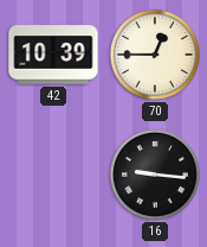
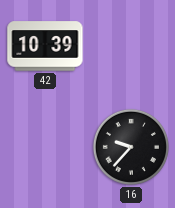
70: 12:45 -> none (155, 55)
16: 9:16 -> 9:37 (131, 147)
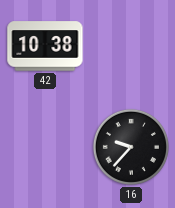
42: 10:39 -> 10:38 (45, 46)
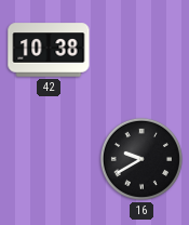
16: 9:37 -> 9:40 (141, 159)
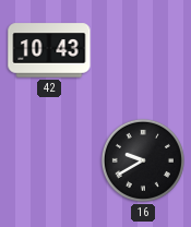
42: 10:38 -> 10:43 (49, 50)
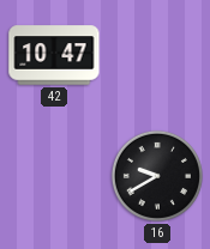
42: 10:43 -> 10:47 (54, 55)
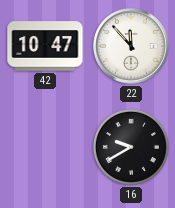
22: none -> 11:53 (131, 46)
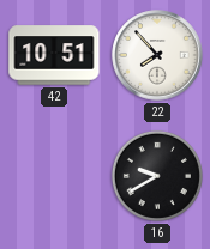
42: 10:47 -> 10:51 (54, 55)
22: 11:53 -> 7:53 (157, 55)
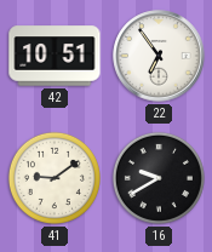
22: 7:53 -> 6:54 (159, 56)
41: none -> 9:09 (55, 178)
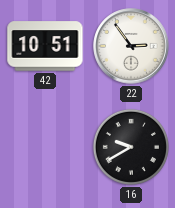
22: 6:54 -> 2:54 (131, 46)
41: 9:09 -> none (55, 178)
